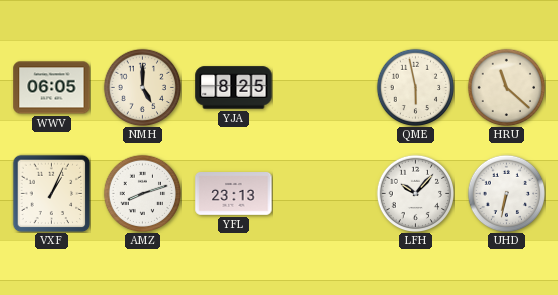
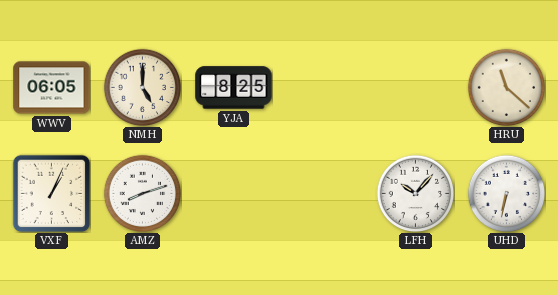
QME: 5:58 -> none (415, 87)
YFL: 23:13 -> none (234, 194)
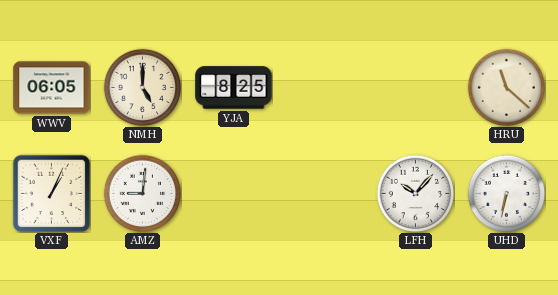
AMZ: 8:12 -> 9:01 (142, 193)
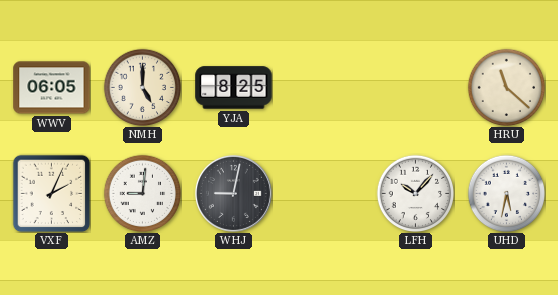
VXF: 1:04 -> 2:04 (51, 193)
WHJ: none -> 9:02 (233, 193)
UHD: 6:32 -> 5:32 (506, 193)
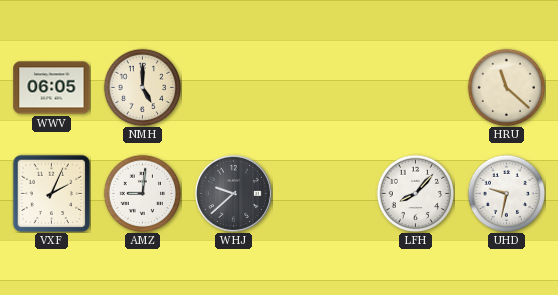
YJA: 8:25 -> none (234, 88)
WHJ: 9:02 -> 9:38 (233, 193)
LFH: 10:07 -> 8:07 (415, 193)
UHD: 5:32 -> 9:32 (506, 193)
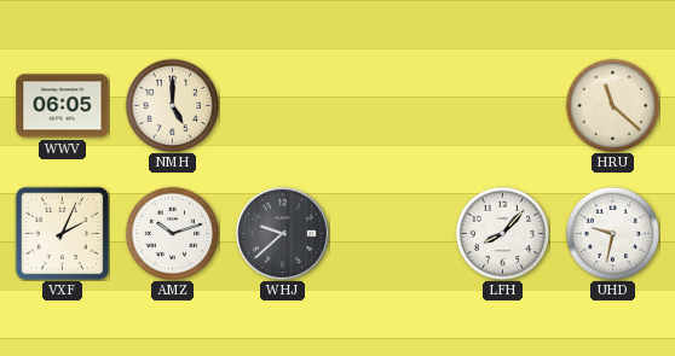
AMZ: 9:01 -> 10:12 (172, 233)
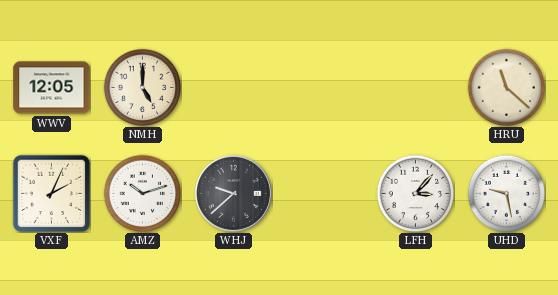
WWV: 06:05 -> 12:05 (52, 88)
LFH: 8:07 -> 3:07 (415, 193)
UHD: 9:32 -> 9:28 (506, 193)
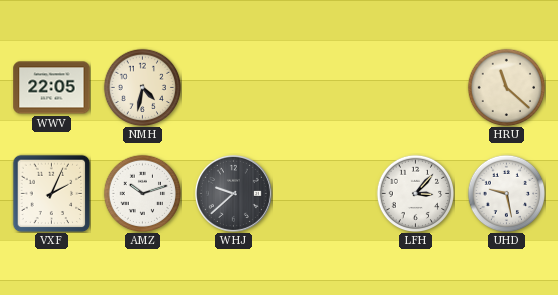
WWV: 12:05 -> 22:05 (52, 88)
NMH: 5:00 -> 4:32 (142, 87)
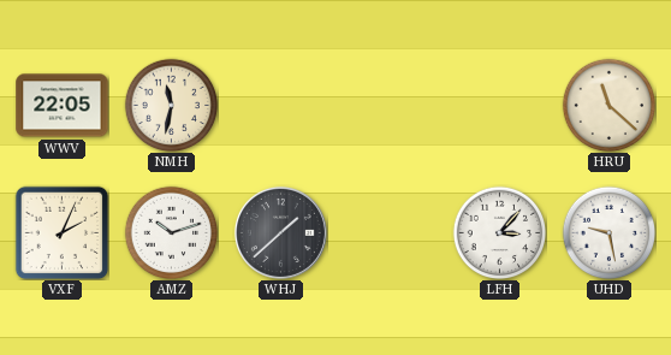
NMH: 4:32 -> 11:32 (171, 105)
WHJ: 9:38 -> 1:38 (280, 232)
